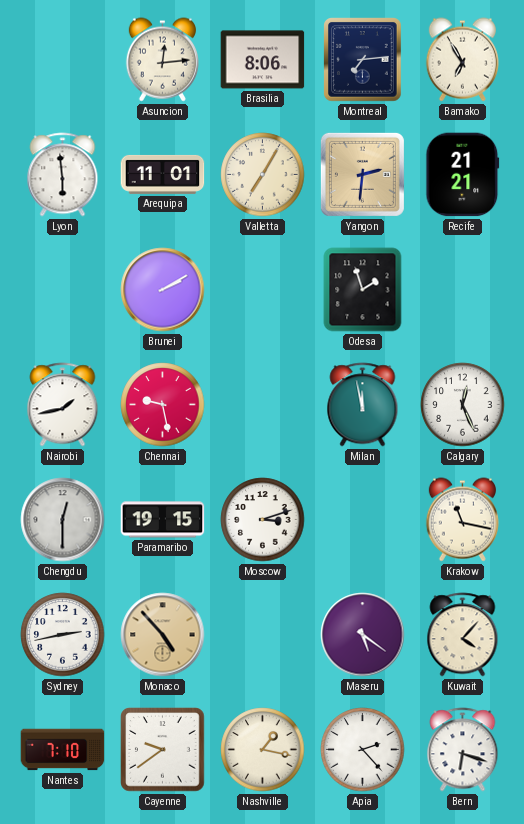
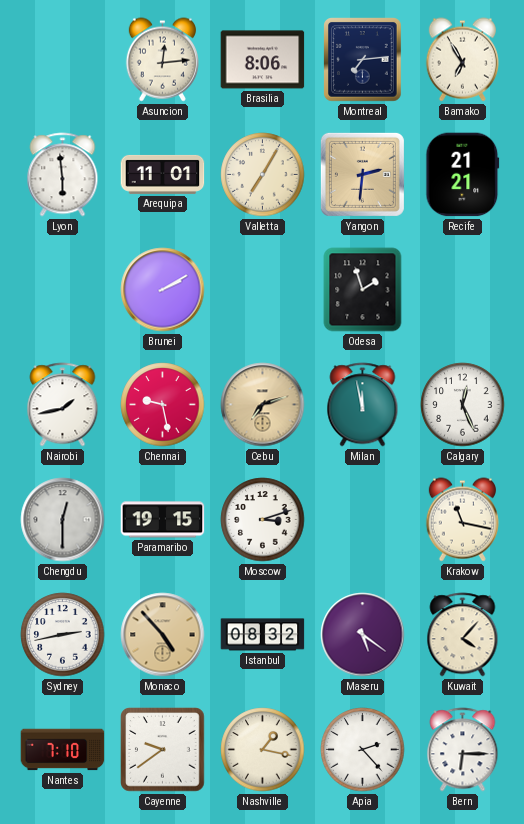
Cebu: none -> 7:12 (263, 405)
Istanbul: none -> 08:32 (263, 635)
Bern: 6:18 -> 6:15 (463, 750)
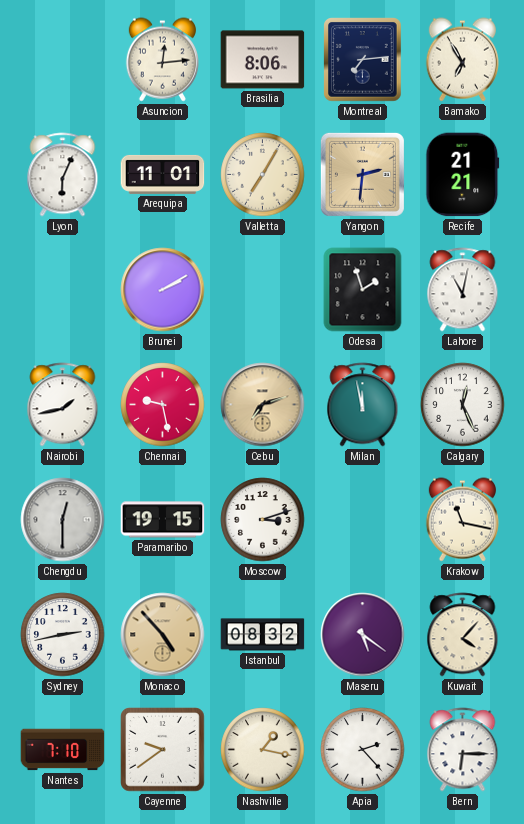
Lyon: 5:59 -> 6:04 (63, 175)
Lahore: none -> 11:02 (463, 290)
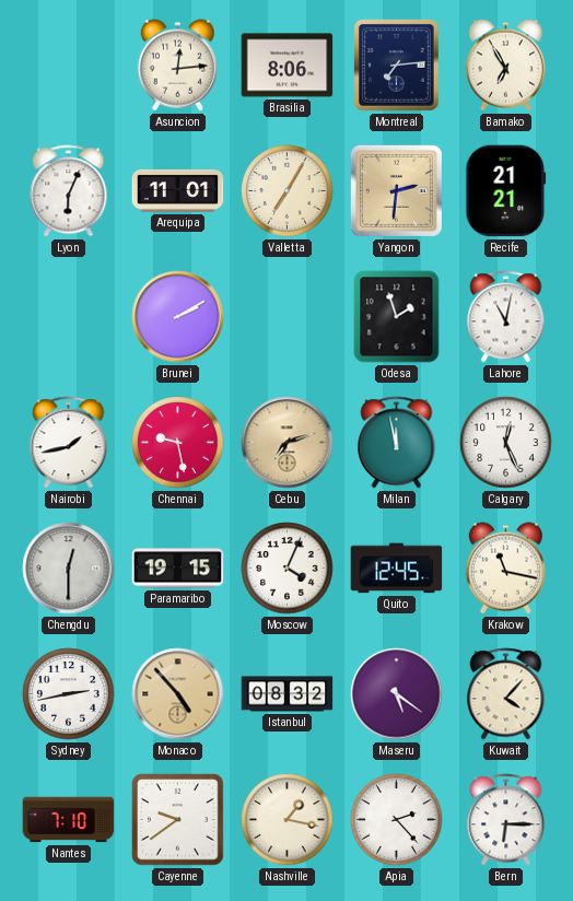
Moscow: 3:12 -> 4:04 (288, 569)
Quito: none -> 12:45 (397, 569)
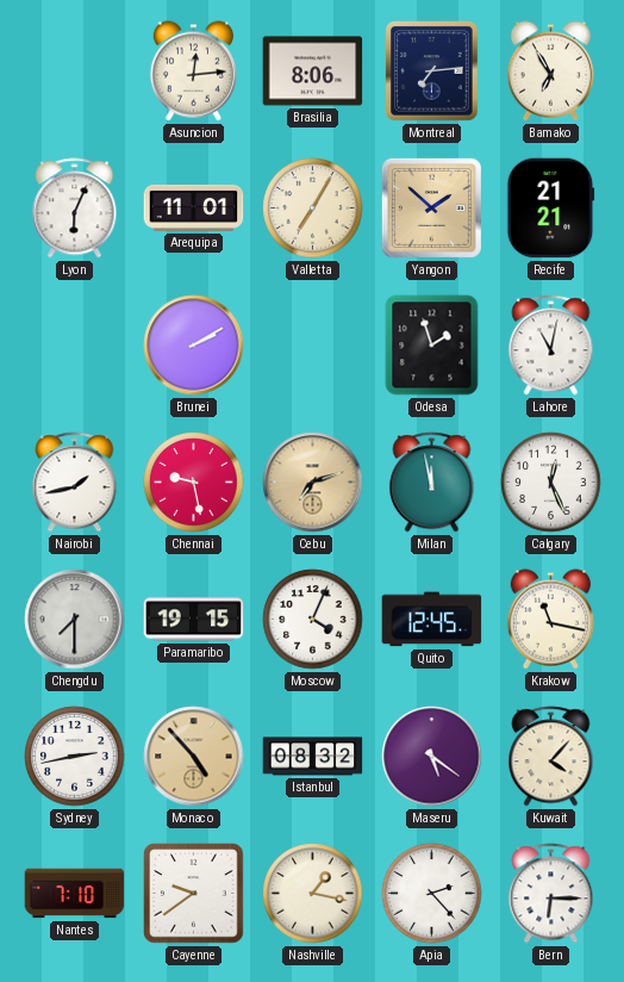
Yangon: 2:31 -> 1:52 (431, 207)
Chengdu: 12:30 -> 7:30 (75, 620)
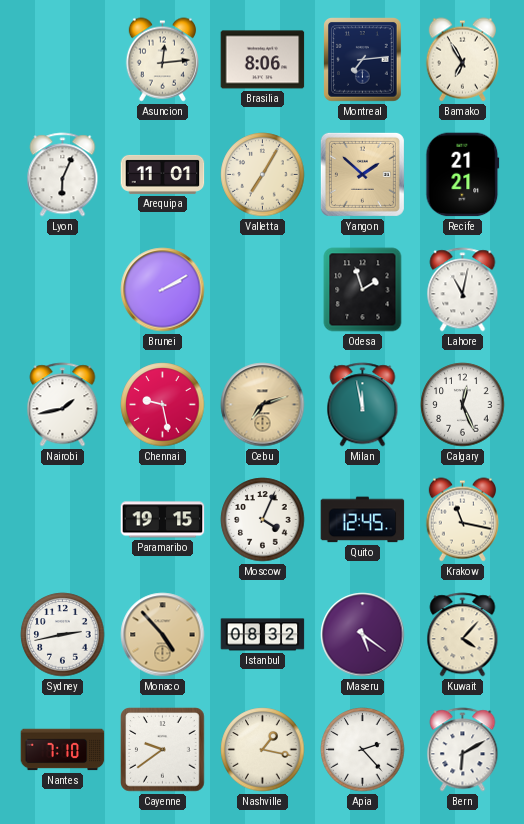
Chengdu: 7:30 -> none (75, 620)
Bern: 6:15 -> 6:10 (463, 750)
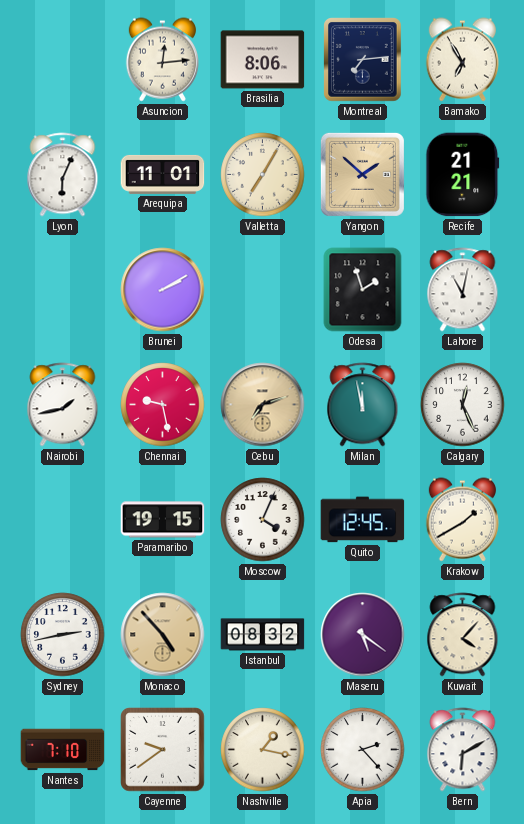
Krakow: 11:17 -> 1:40 (462, 520)
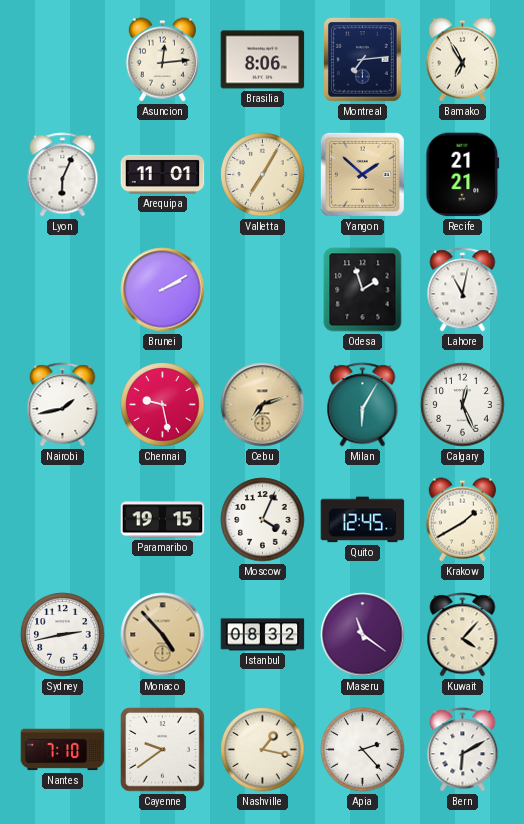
Milan: 11:58 -> 6:05 (363, 405)
Maseru: 5:21 -> 11:21 (363, 635)
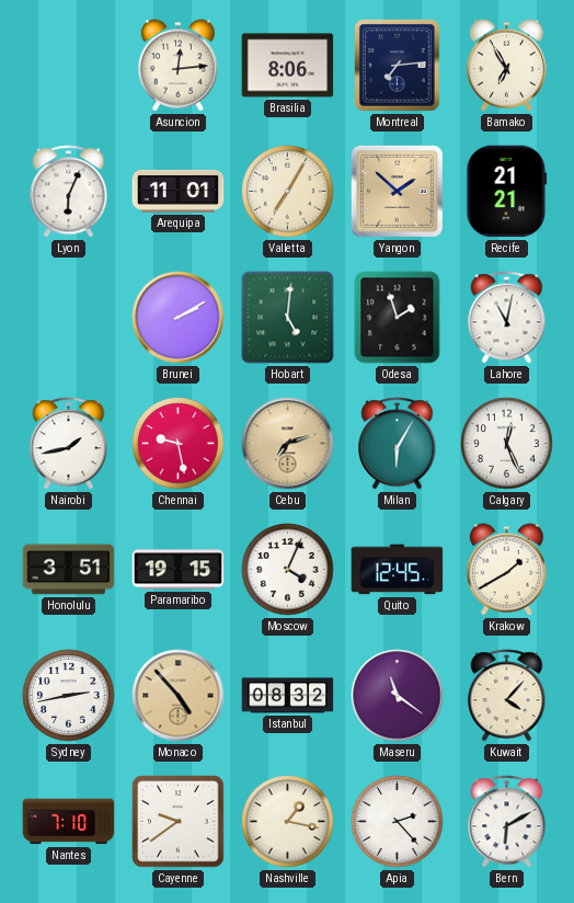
Hobart: none -> 5:01 (288, 318)
Honolulu: none -> 3:51 (69, 570)
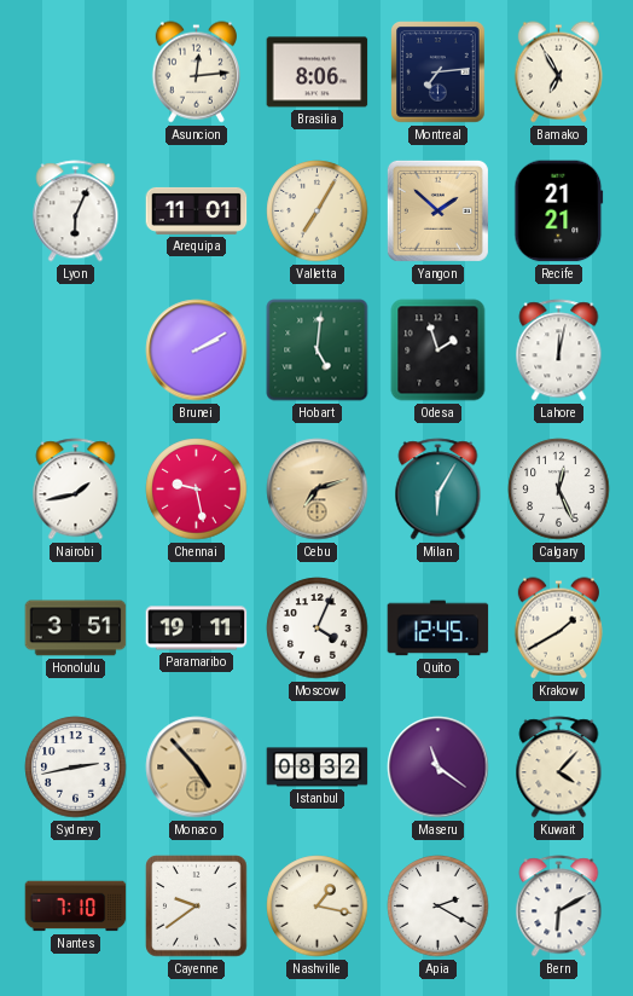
Lahore: 11:02 -> 12:02 (559, 351)
Paramaribo: 19:15 -> 19:11 (197, 629)
Apia: 2:23 -> 2:20 (439, 907)
